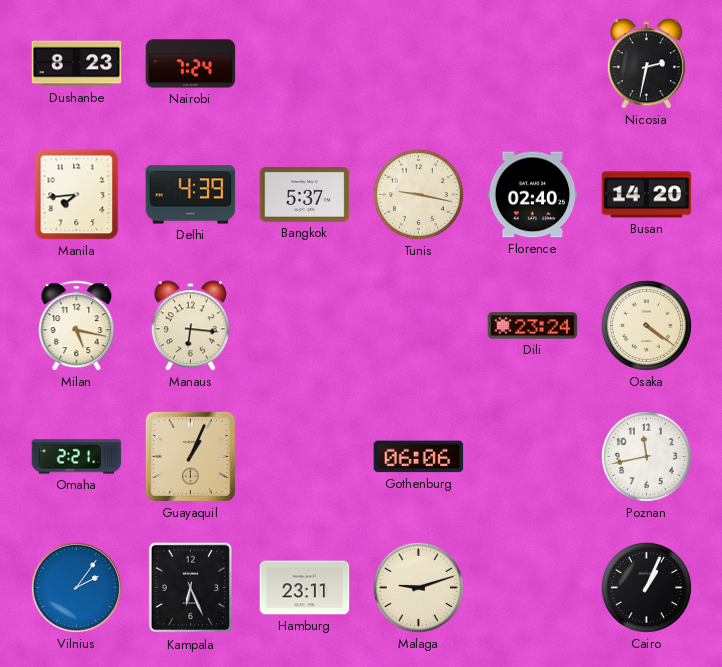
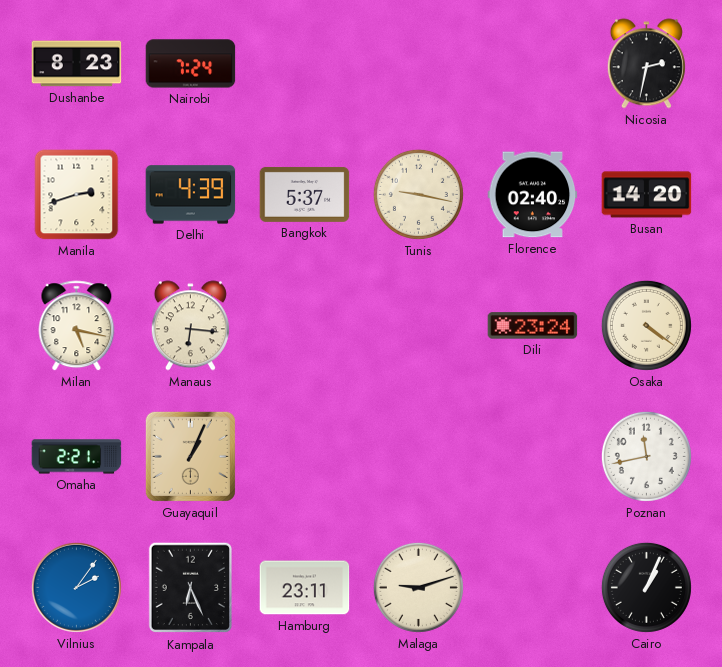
Manila: 7:44 -> 2:42 (77, 195)
Gothenburg: 06:06 -> none (419, 457)
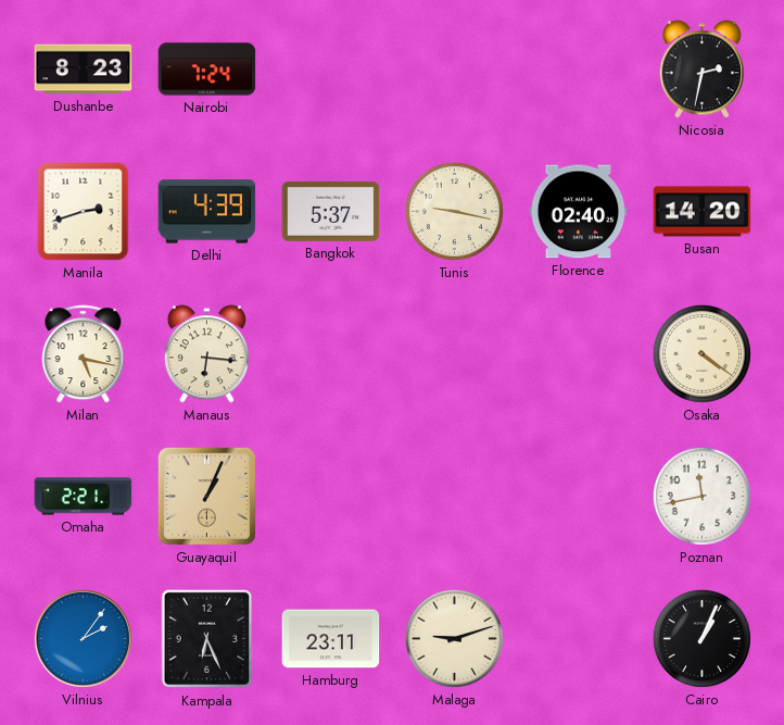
Dili: 23:24 -> none (533, 326)
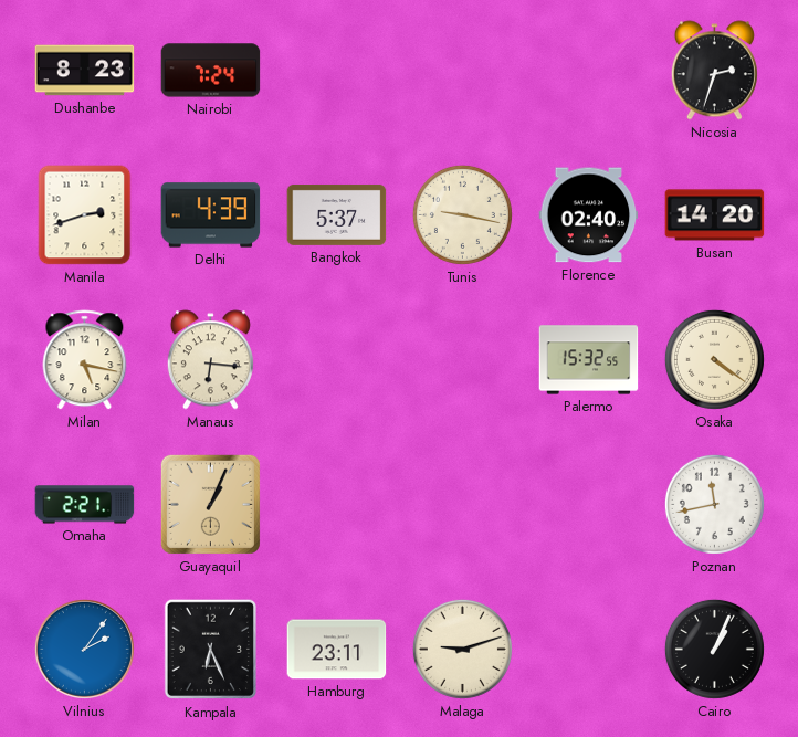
Nicosia: 2:32 -> 2:33 (714, 71)
Palermo: none -> 15:32 (589, 360)
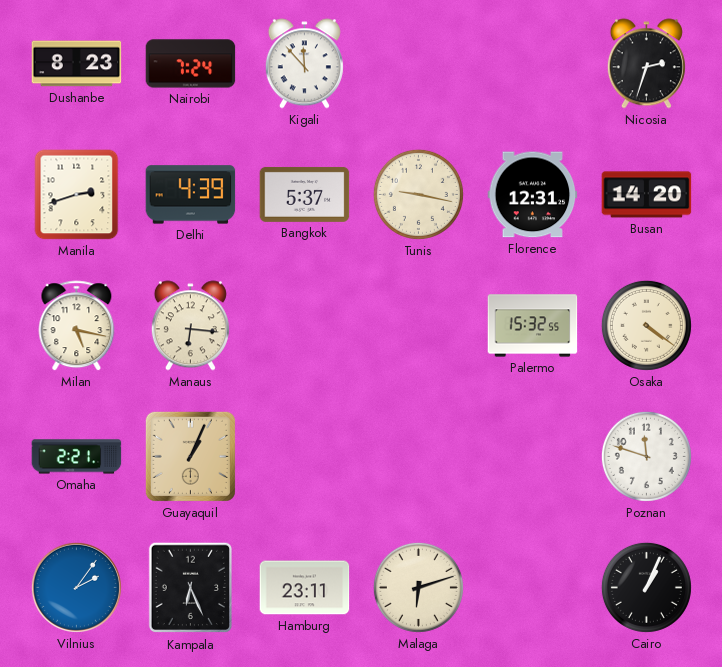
Kigali: none -> 11:53 (304, 64)
Florence: 02:40 -> 12:31 (533, 195)
Poznan: 11:43 -> 11:48 (646, 456)
Malaga: 9:12 -> 6:12 (418, 587)
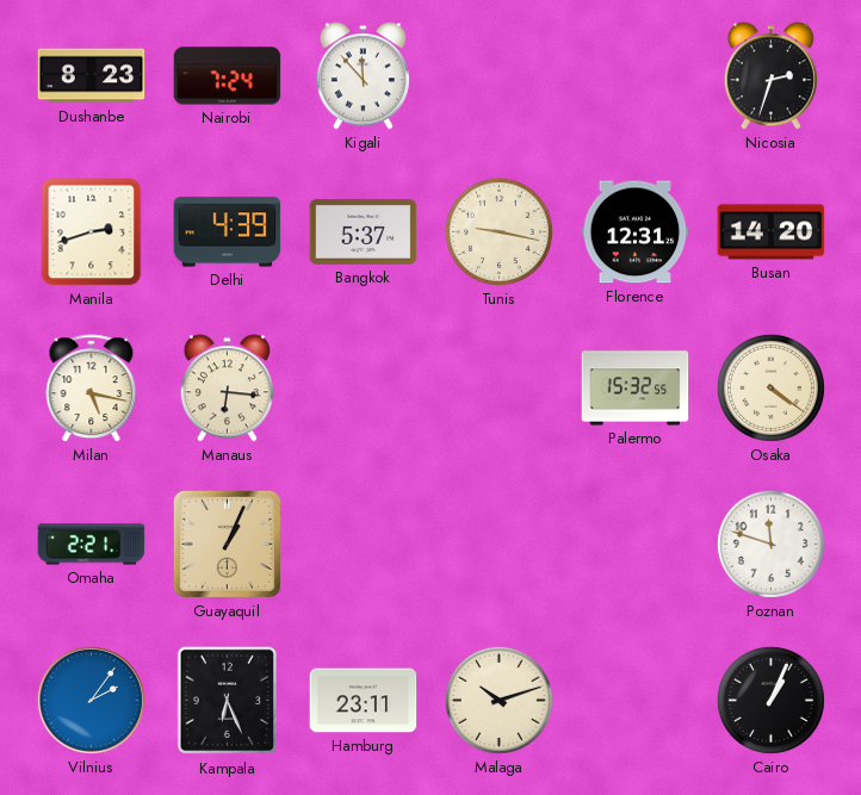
Malaga: 6:12 -> 10:12 (498, 700)
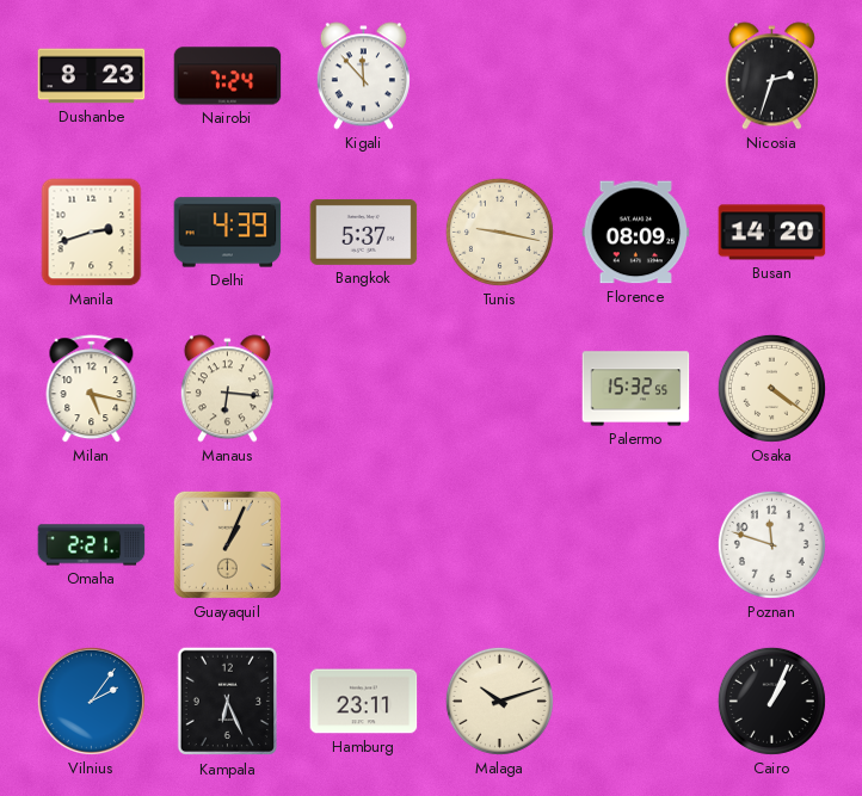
Florence: 12:31 -> 08:09 (636, 233)
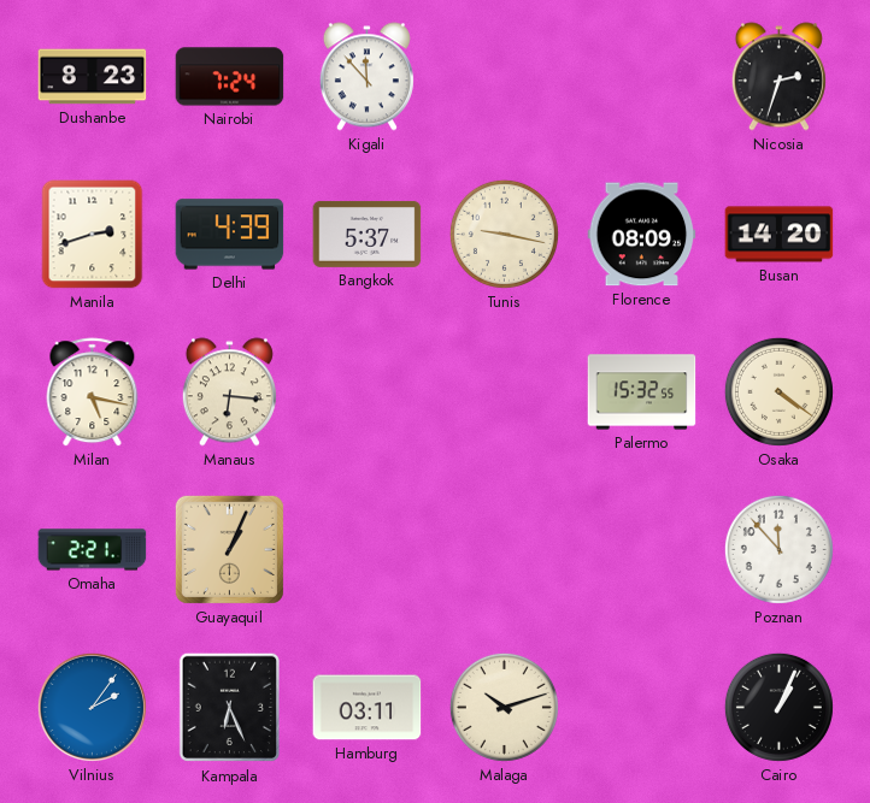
Poznan: 11:48 -> 11:53 (778, 549)
Hamburg: 23:11 -> 03:11 (368, 708)
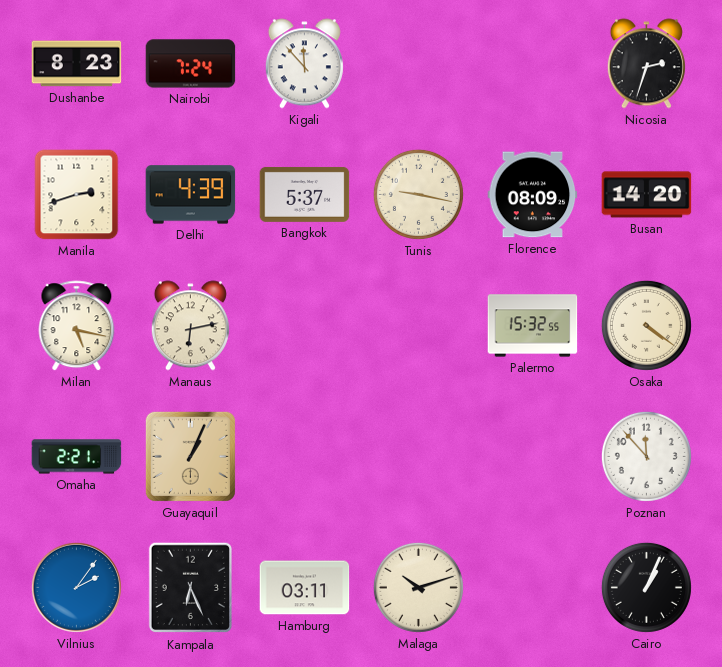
Manaus: 6:16 -> 6:13 (190, 326)
